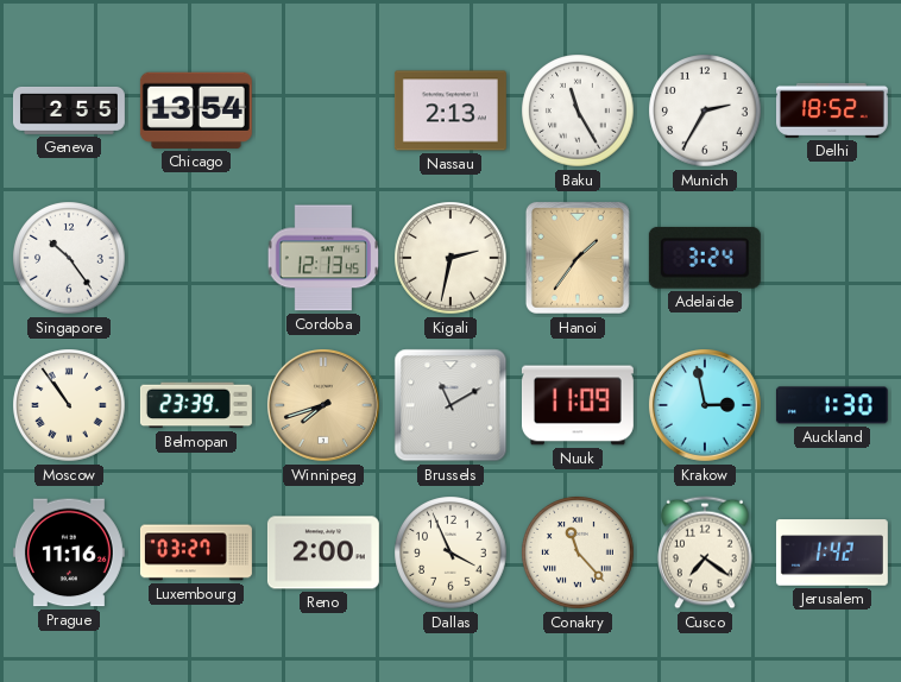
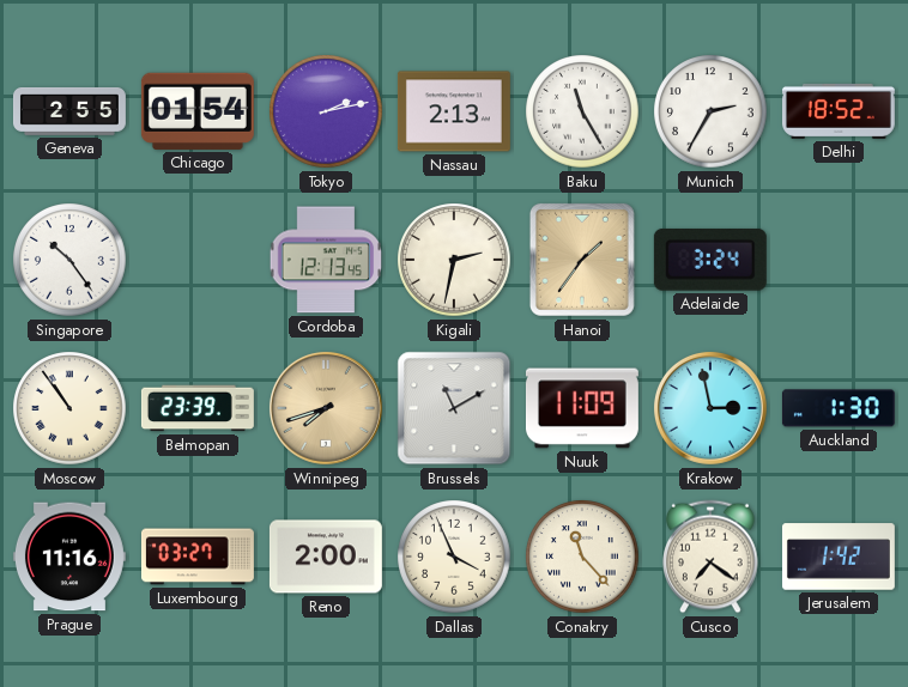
Chicago: 13:54 -> 01:54 (198, 111)
Tokyo: none -> 2:13 (326, 111)
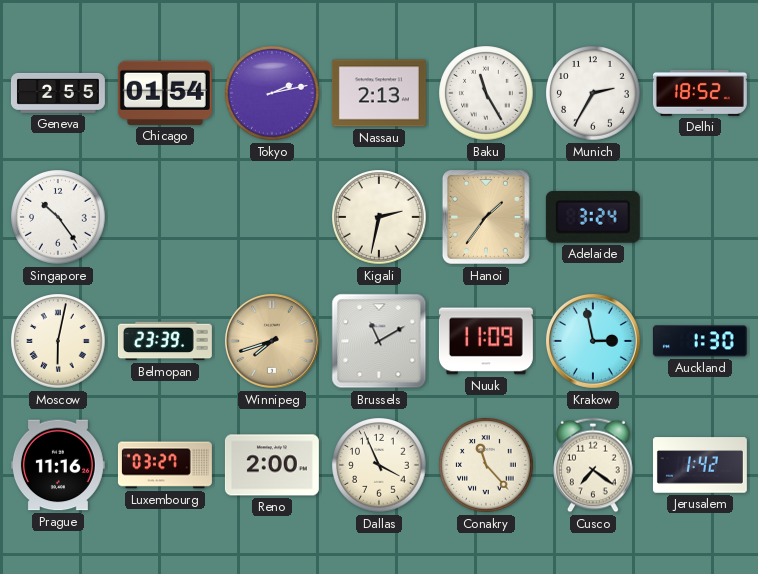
Cordoba: 12:13 -> none (325, 260)
Moscow: 10:54 -> 6:02 (58, 341)
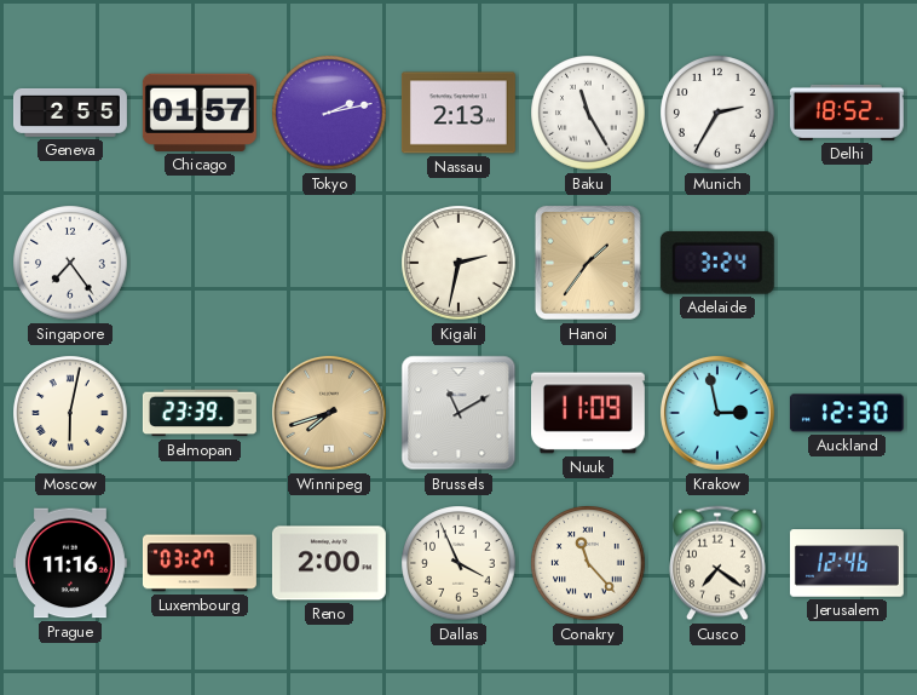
Chicago: 01:54 -> 01:57 (200, 113)
Singapore: 10:24 -> 7:24 (70, 263)
Auckland: 1:30 -> 12:30 (847, 413)
Jerusalem: 1:42 -> 12:46 (847, 563)
